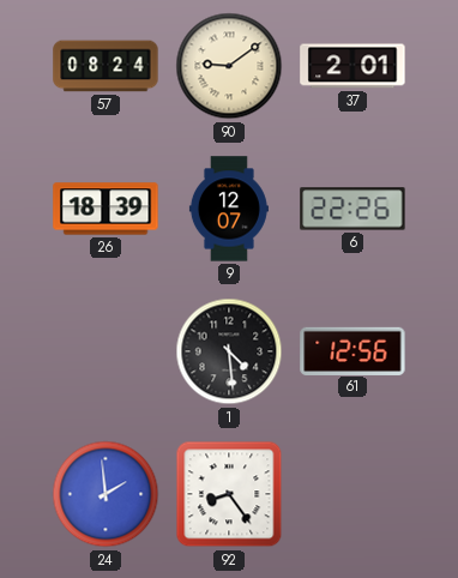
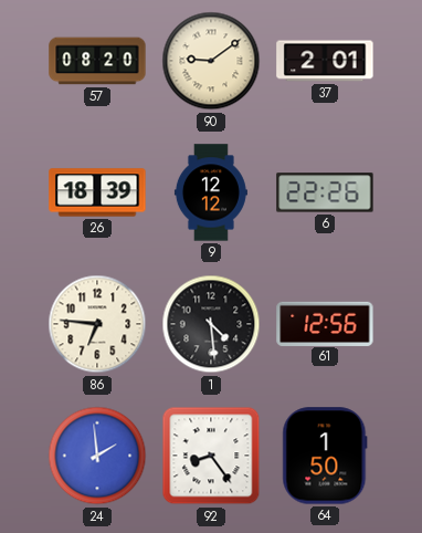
57: 08:24 -> 08:20 (97, 61)
9: 12:07 -> 12:12 (211, 192)
86: none -> 6:46 (97, 324)
64: none -> 1:50 (325, 456)
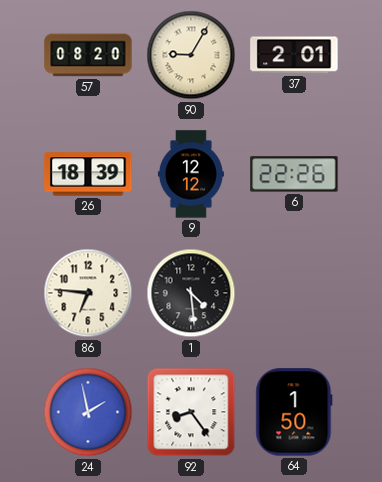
90: 9:09 -> 9:05 (191, 55)
61: 12:56 -> none (325, 323)
24: 1:59 -> 1:58 (88, 412)
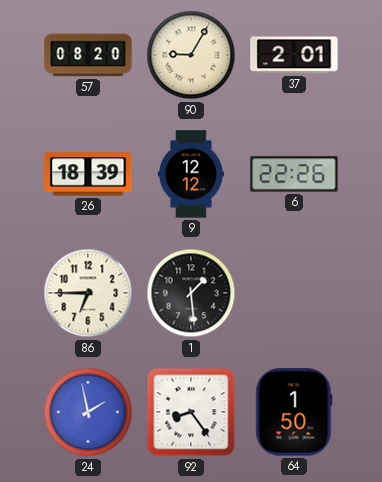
86: 6:46 -> 6:45 (88, 293)
1: 4:29 -> 1:29 (191, 293)
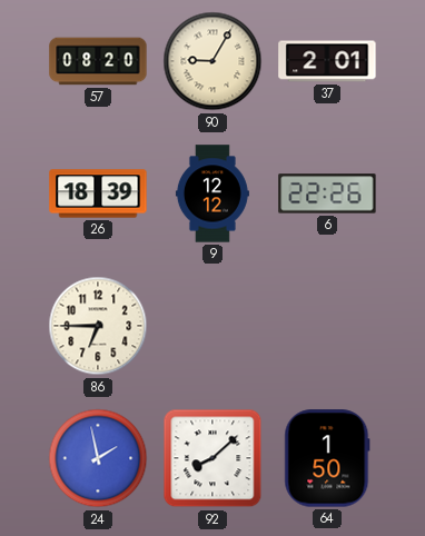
1: 1:29 -> none (191, 293)
92: 8:24 -> 8:08 (212, 458)
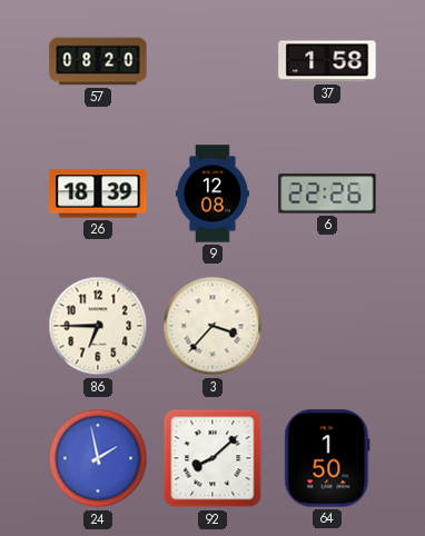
90: 9:05 -> none (212, 61)
37: 2:01 -> 1:58 (327, 61)
9: 12:12 -> 12:08 (212, 193)
3: none -> 3:37 (212, 326)
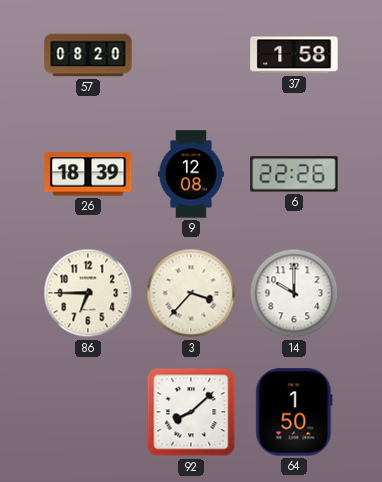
14: none -> 10:00 (294, 293)
24: 1:58 -> none (98, 458)
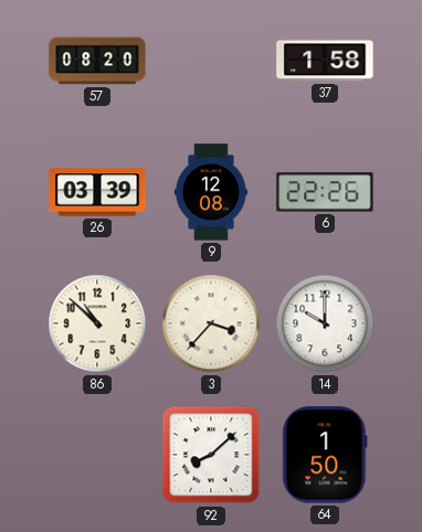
26: 18:39 -> 03:39 (97, 192)
86: 6:45 -> 10:52 (97, 323)
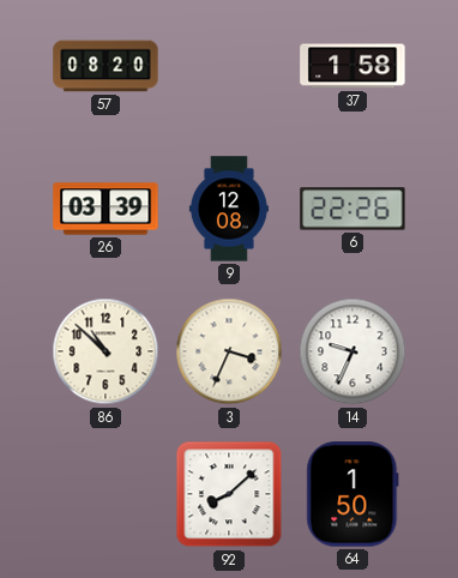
3: 3:37 -> 3:34 (229, 351)
14: 10:00 -> 9:34 (352, 351)
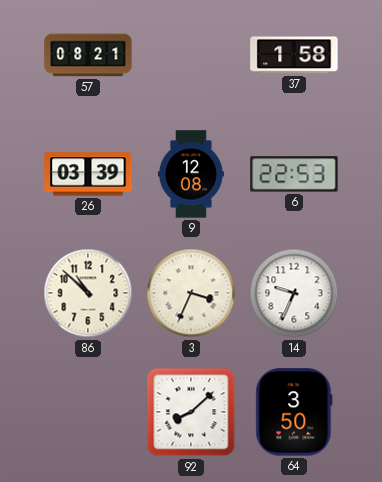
57: 08:20 -> 08:21 (88, 55)
6: 22:26 -> 22:53 (294, 174)
64: 1:50 -> 3:50 (294, 412)
